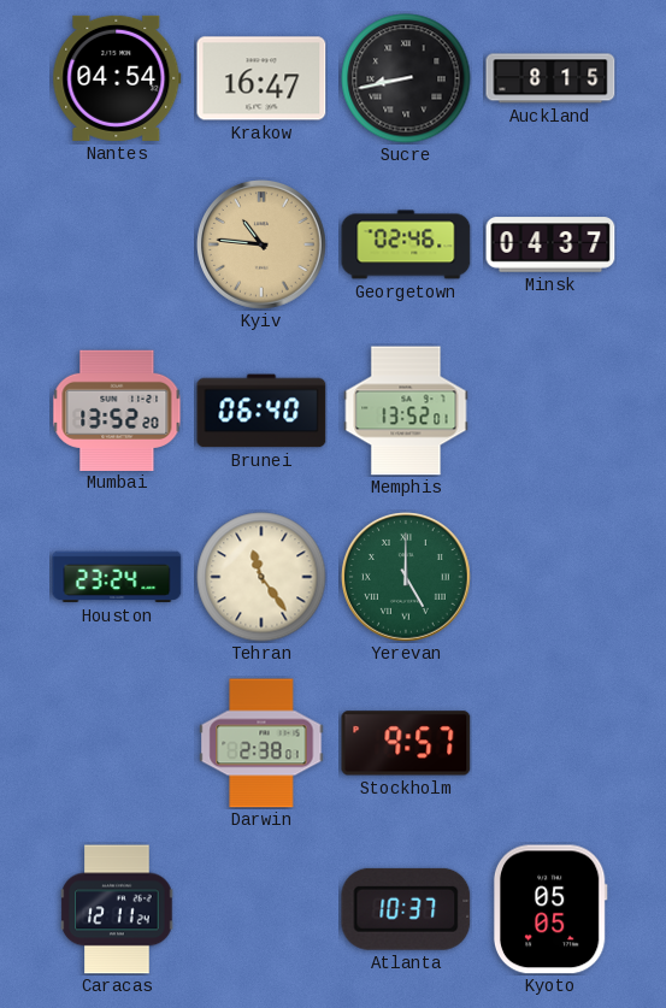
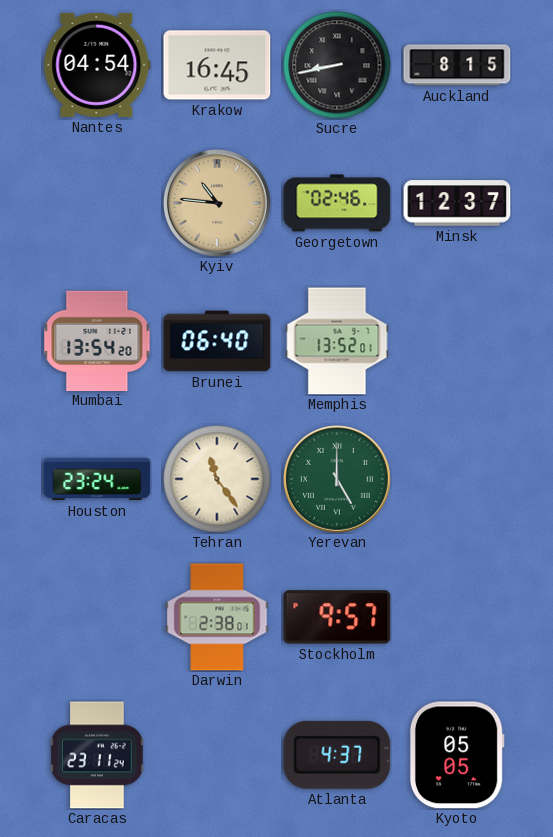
Krakow: 16:47 -> 16:45 (217, 65)
Minsk: 04:37 -> 12:37 (457, 203)
Mumbai: 13:52 -> 13:54 (97, 340)
Caracas: 12:11 -> 23:11 (97, 755)
Atlanta: 10:37 -> 4:37 (337, 755)
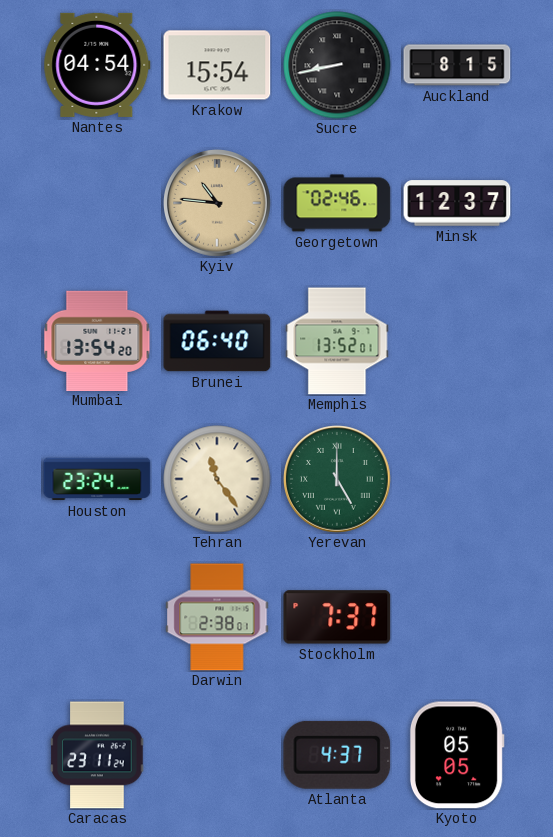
Krakow: 16:45 -> 15:54 (217, 65)
Stockholm: 9:57 -> 7:37 (337, 617)
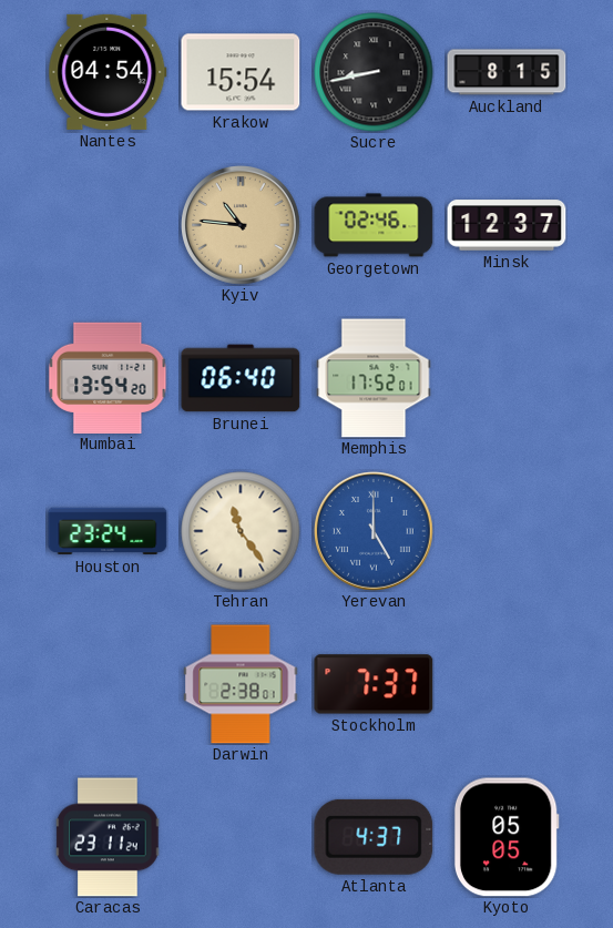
Memphis: 13:52 -> 17:52 (374, 378)
Yerevan dial: green -> blue (375, 532)
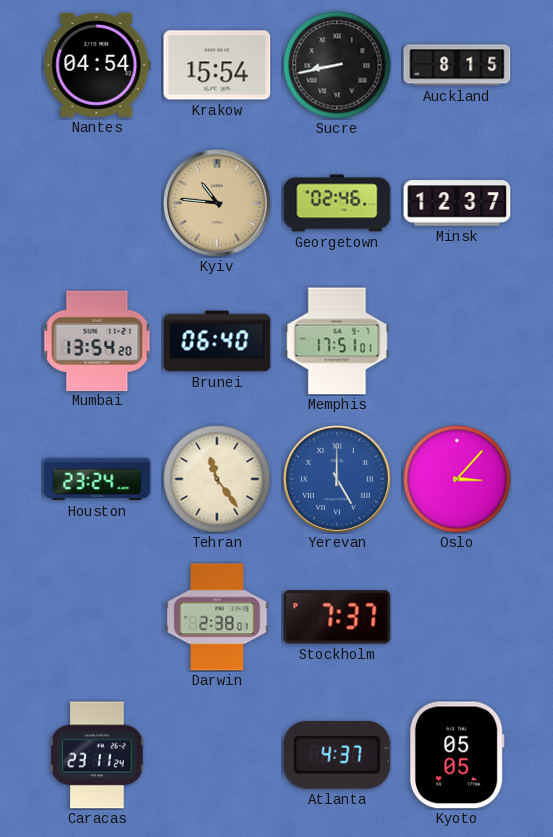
Memphis: 17:52 -> 17:51 (337, 341)
Oslo: none -> 3:07 (457, 479)
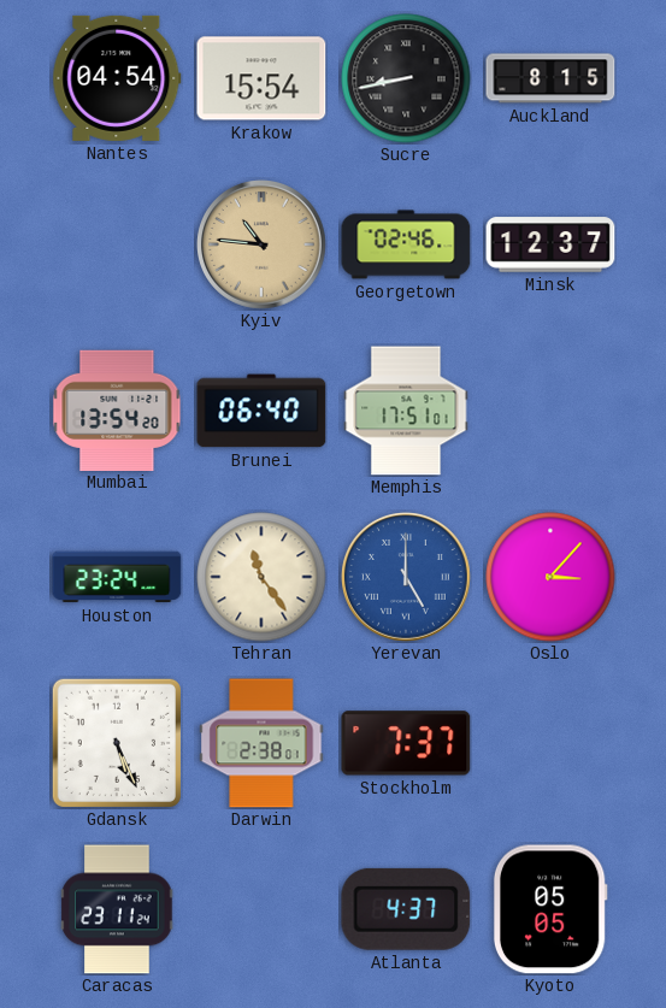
Gdansk: none -> 5:26 (117, 743)
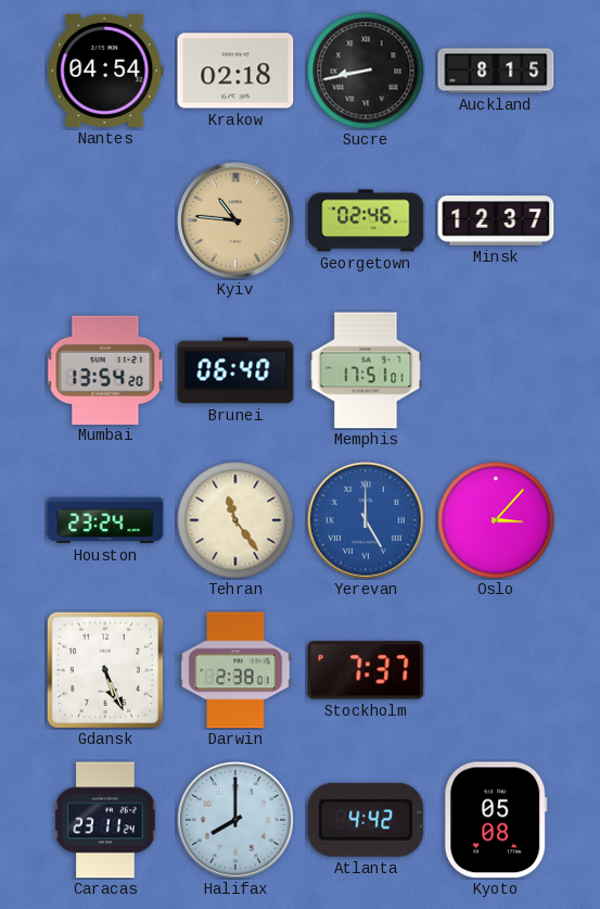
Krakow: 15:54 -> 02:18 (235, 71)
Halifax: none -> 8:00 (237, 821)
Atlanta: 4:37 -> 4:42 (366, 820)
Kyoto: 05:05 -> 05:08 (496, 820)
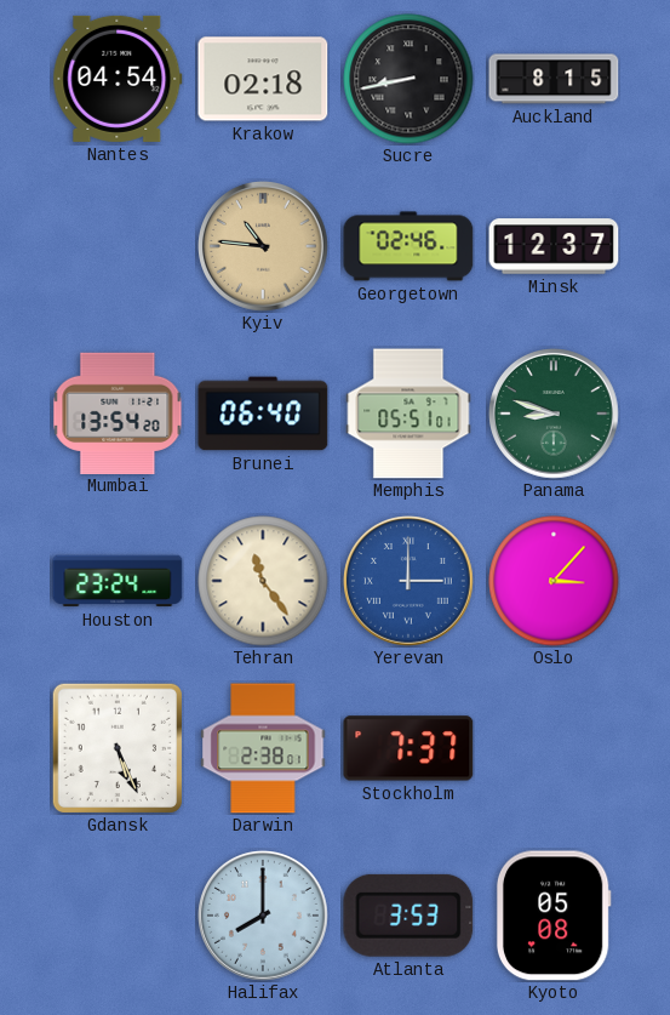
Memphis: 17:51 -> 05:51 (408, 414)
Panama: none -> 8:48 (555, 415)
Yerevan: 5:00 -> 3:00 (410, 582)
Caracas: 23:11 -> none (105, 820)
Atlanta: 4:42 -> 3:53 (408, 916)
